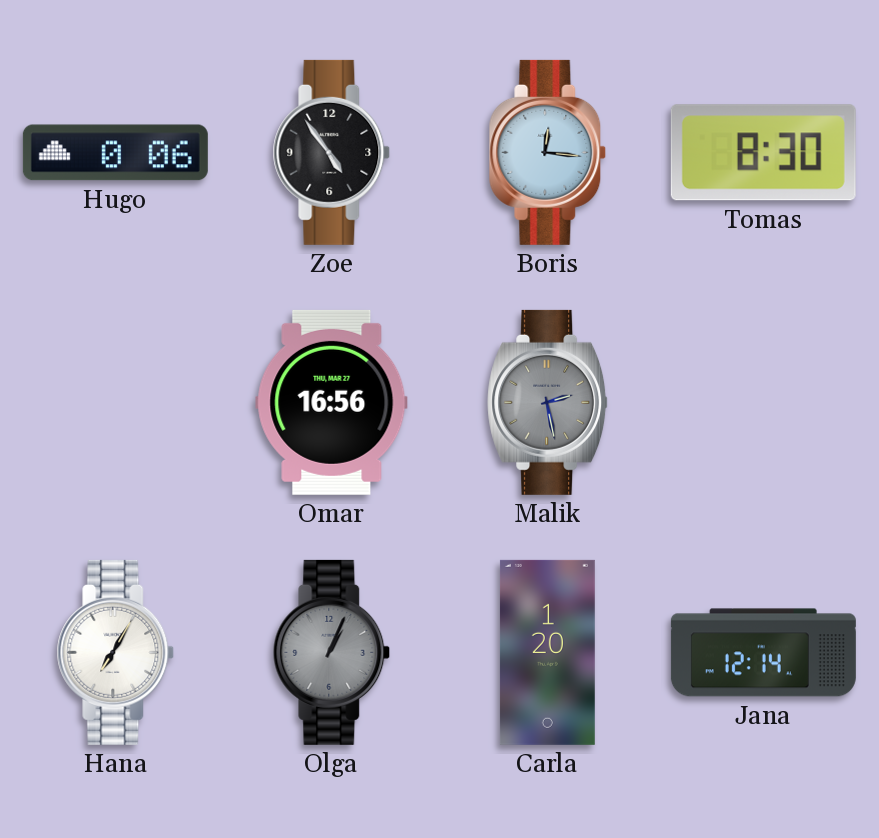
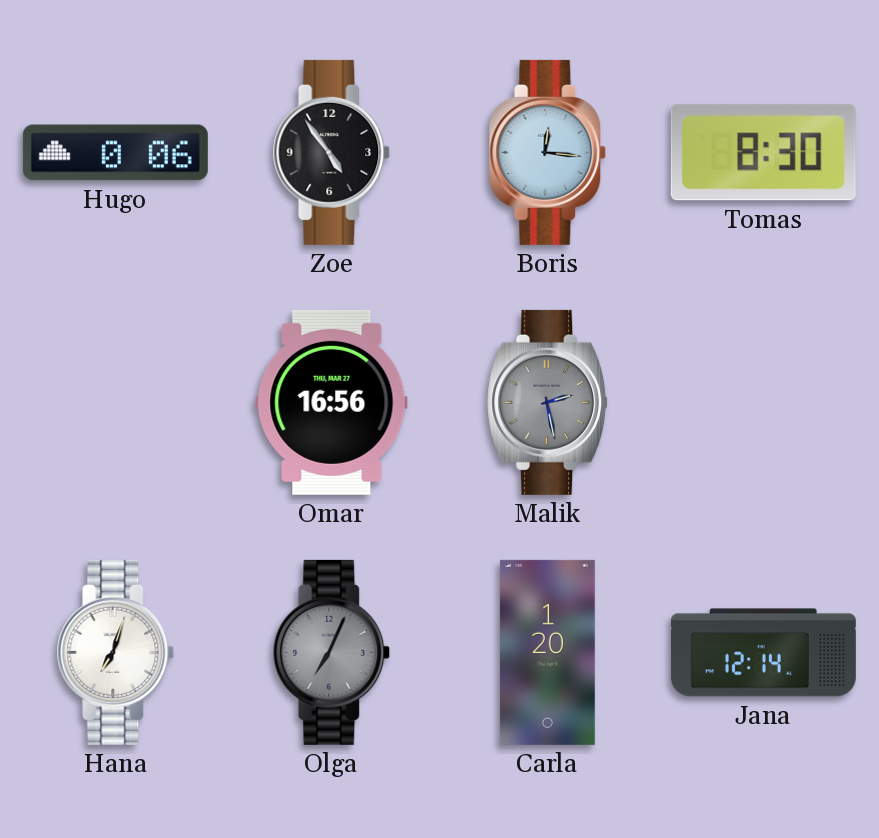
Hana: 7:05 -> 7:03 (116, 652)
Olga: 1:04 -> 7:04 (332, 652)
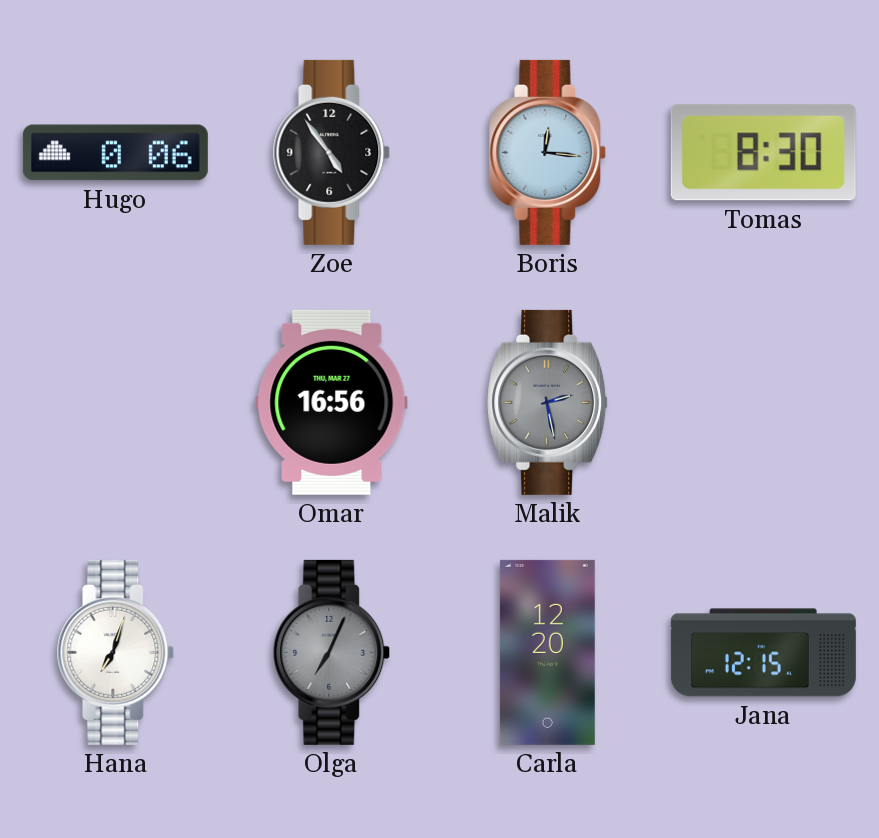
Carla: 1:20 -> 12:20 (547, 652)
Jana: 12:14 -> 12:15 (763, 653)
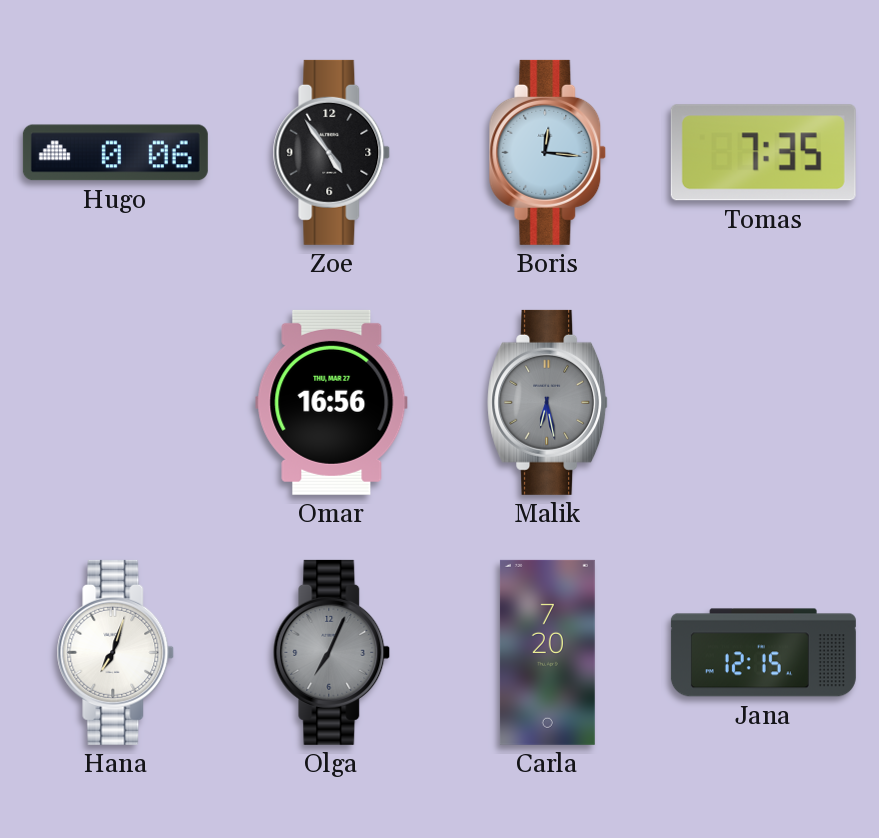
Tomas: 8:30 -> 7:35 (763, 153)
Malik: 2:28 -> 6:28 (548, 402)
Carla: 12:20 -> 7:20 (547, 652)
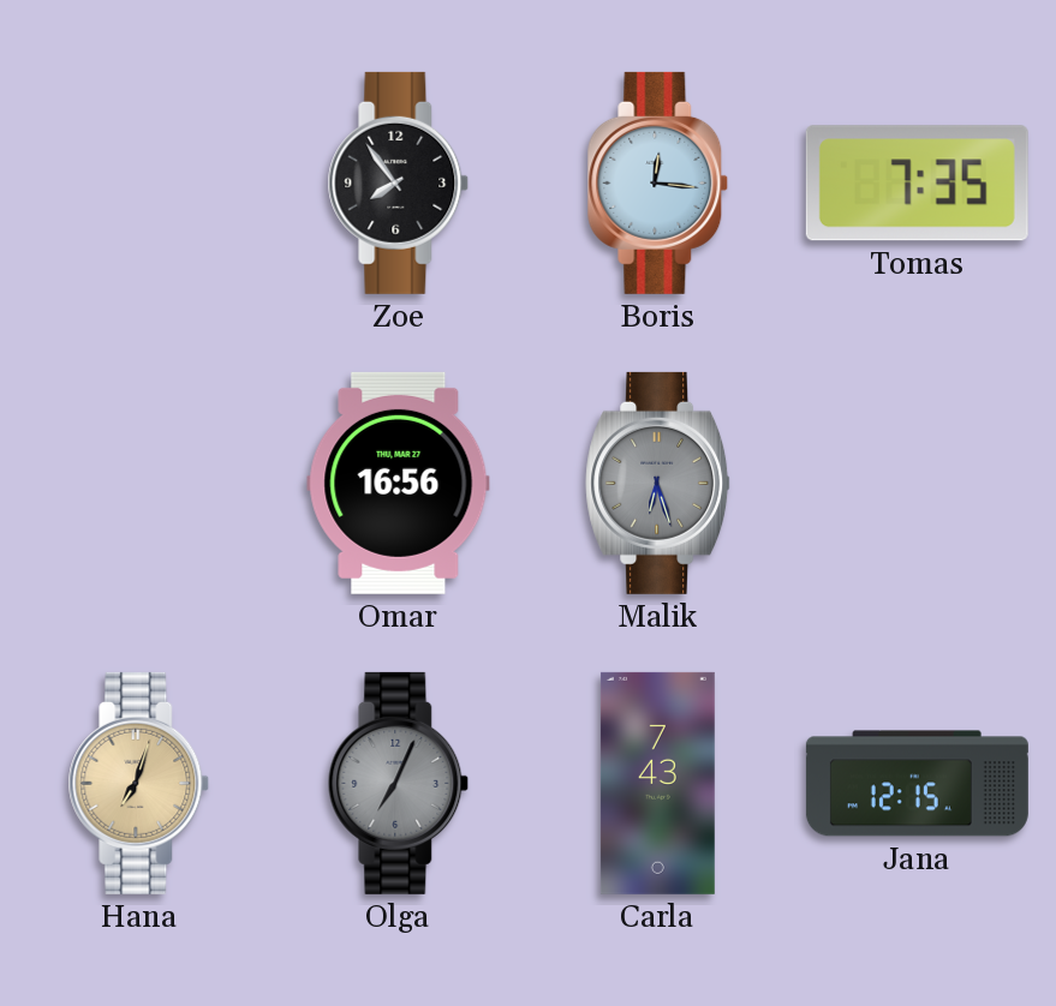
Hugo: 0:06 -> none (115, 153)
Zoe: 4:54 -> 7:54 (399, 182)
Malik: 6:28 -> 6:27 (658, 483)
Hana dial: white -> champagne (139, 783)
Carla: 7:20 -> 7:43 (657, 783)
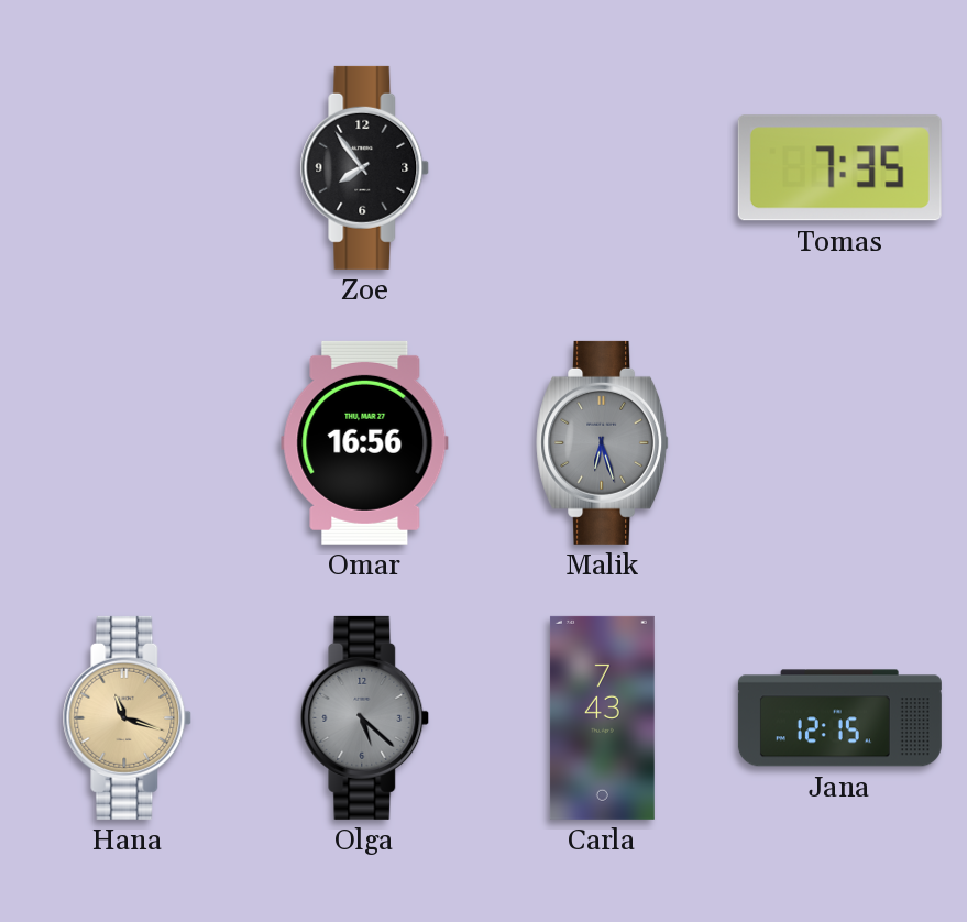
Boris: 12:16 -> none (658, 182)
Hana: 7:03 -> 11:18 (128, 717)
Olga: 7:04 -> 5:22 (365, 717)
